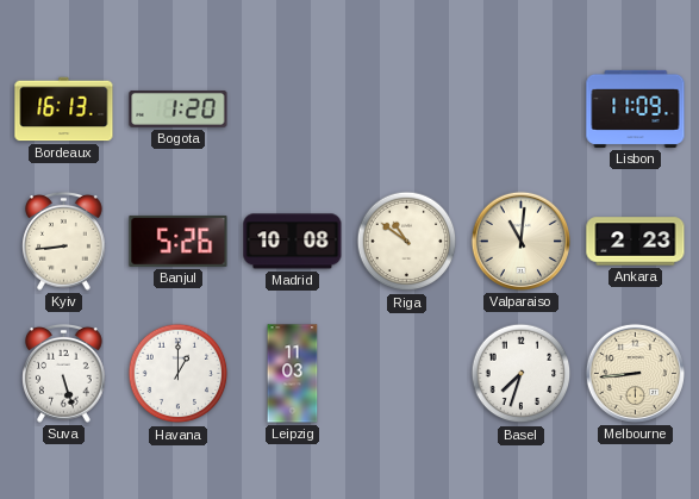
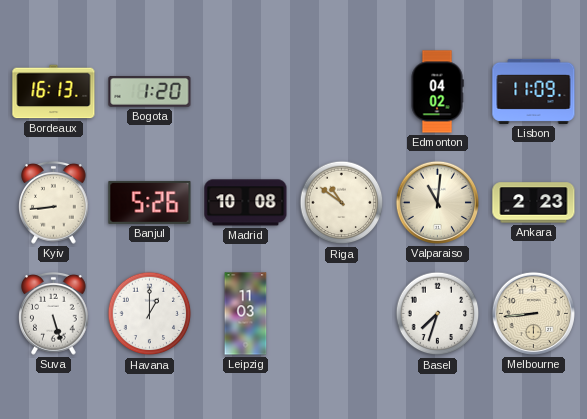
Edmonton: none -> 04:02 (437, 92)
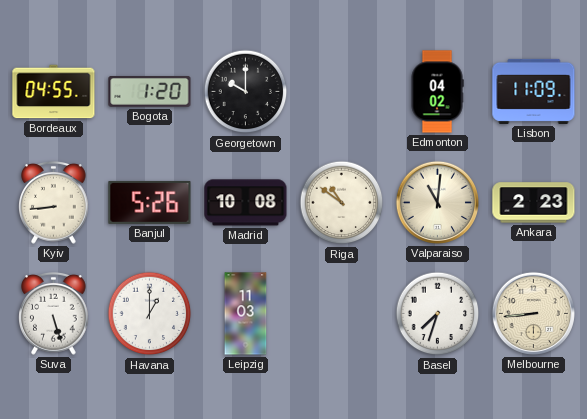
Bordeaux: 16:13 -> 04:55 (54, 92)
Georgetown: none -> 10:00 (246, 92)
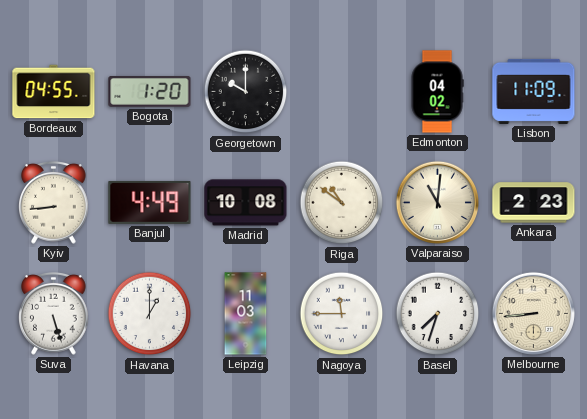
Banjul: 5:26 -> 4:49 (150, 202)
Nagoya: none -> 11:45 (342, 314)
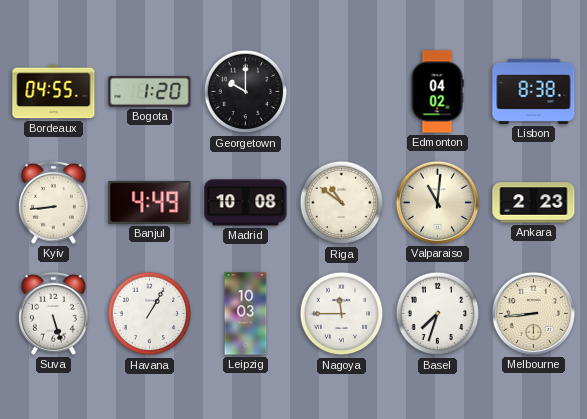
Lisbon: 11:09 -> 8:38 (534, 91)
Havana: 1:00 -> 1:05 (150, 314)
Leipzig: 11:03 -> 10:03 (246, 314)
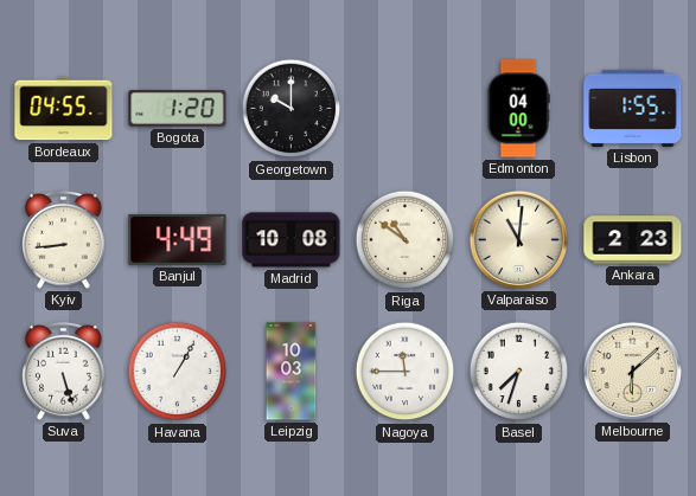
Edmonton: 04:02 -> 04:00 (518, 109)
Lisbon: 8:38 -> 1:55 (633, 108)
Melbourne: 8:44 -> 6:08 (632, 371)
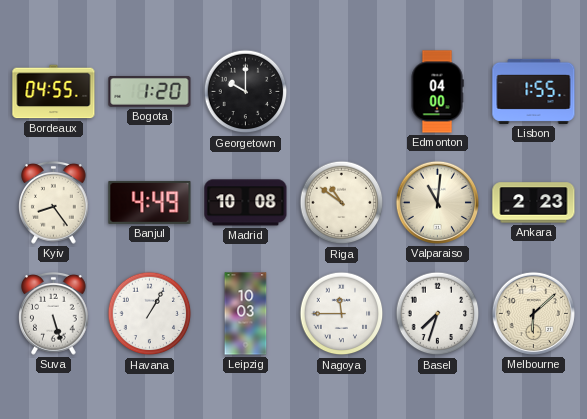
Kyiv: 8:44 -> 8:24 (54, 202)
